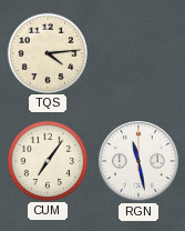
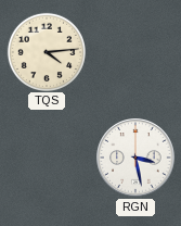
CUM: 7:06 -> none (47, 160)
RGN: 11:28 -> 3:28 (135, 158)
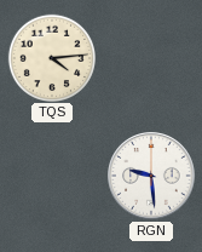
RGN: 3:28 -> 9:29 (151, 176)
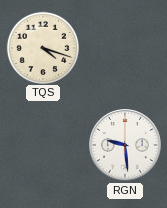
TQS: 4:14 -> 4:18 (42, 47)
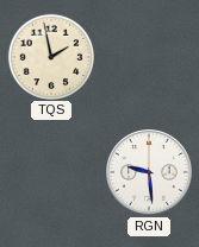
TQS: 4:18 -> 1:58 (50, 56)
